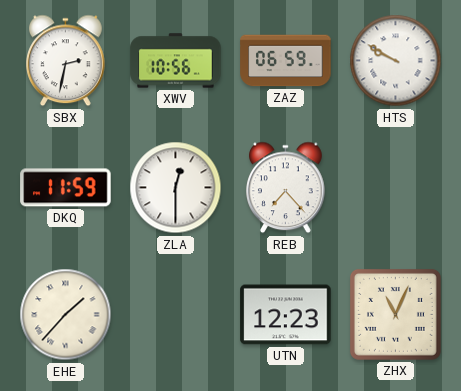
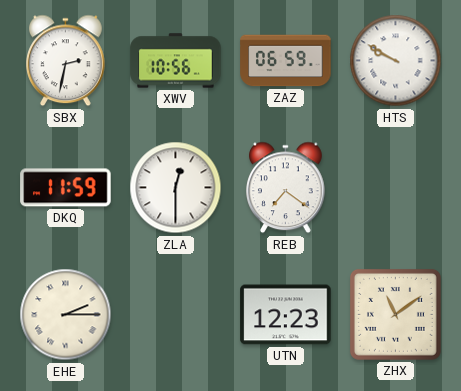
REB: 7:23 -> 7:21 (286, 188)
EHE: 1:37 -> 2:15 (66, 315)
ZHX: 11:04 -> 11:09 (395, 314)
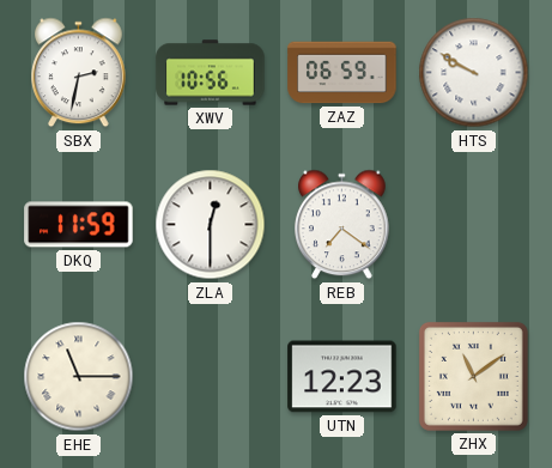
EHE: 2:15 -> 11:15 (79, 377)
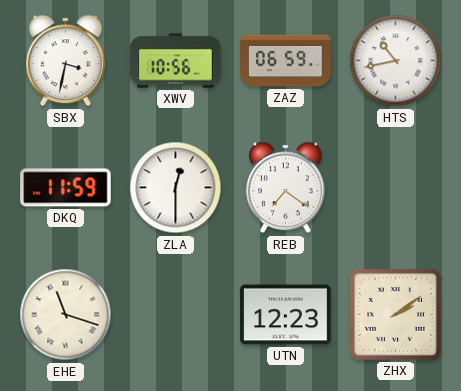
SBX: 2:32 -> 3:32 (66, 61)
HTS: 9:50 -> 10:43 (396, 61)
EHE: 11:15 -> 11:18 (66, 315)
ZHX: 11:09 -> 2:09 (395, 314)
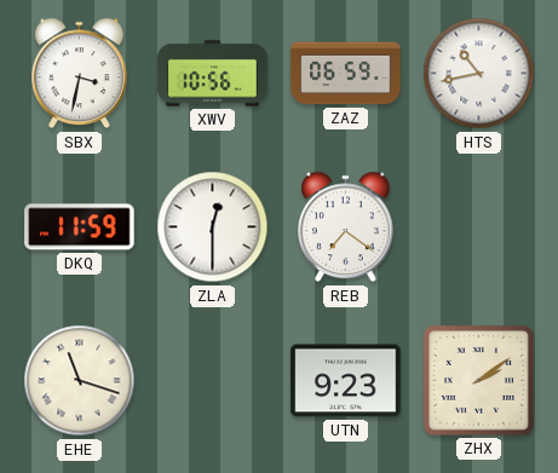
UTN: 12:23 -> 9:23 (346, 381)
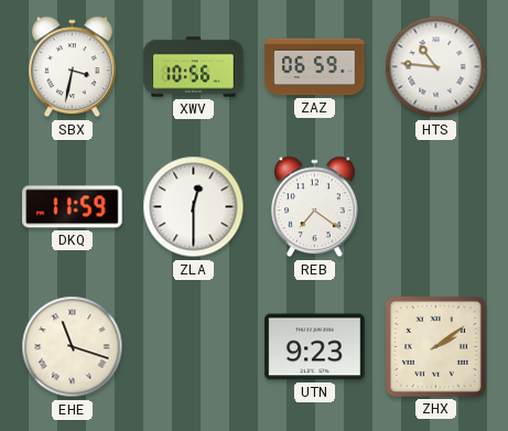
HTS: 10:43 -> 10:46 (436, 67)
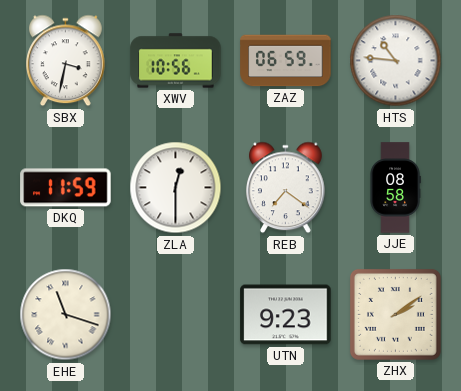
JJE: none -> 08:58 (395, 188)
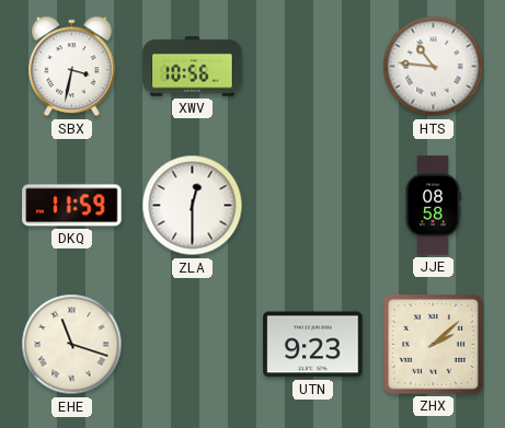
ZAZ: 06:59 -> none (286, 61)
REB: 7:21 -> none (286, 188)
ZHX: 2:09 -> 2:08 (433, 344)
